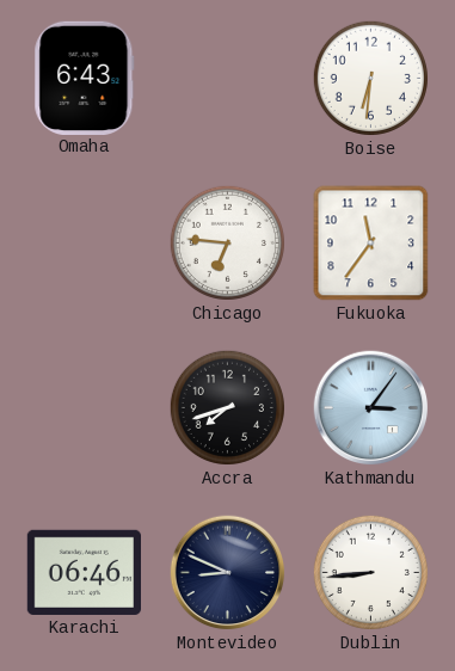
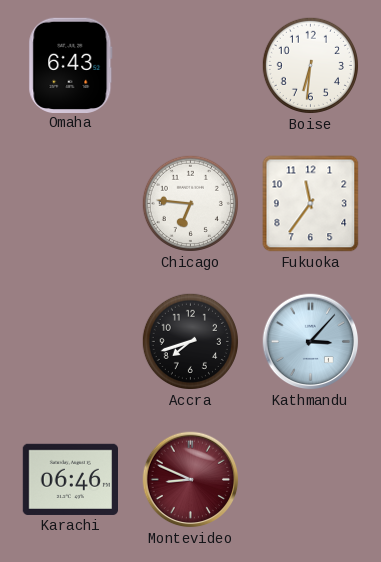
Kathmandu: 3:06 -> 3:07 (311, 342)
Montevideo dial: navy -> burgundy (191, 480)
Dublin: 8:44 -> none (370, 572)
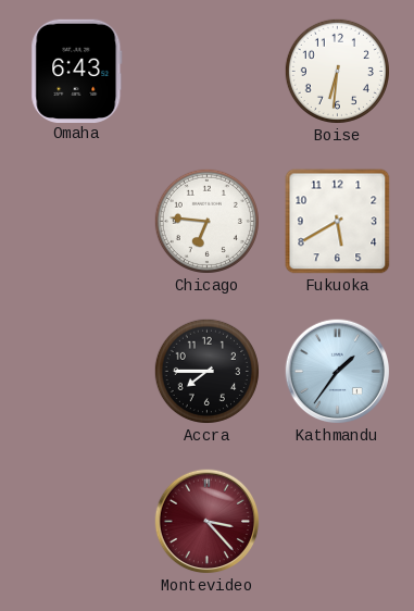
Fukuoka: 11:36 -> 5:40 (338, 222)
Accra: 7:42 -> 7:45 (206, 371)
Kathmandu: 3:07 -> 1:36 (338, 372)
Karachi: 06:46 -> none (70, 479)
Montevideo: 8:49 -> 3:23 (208, 522)
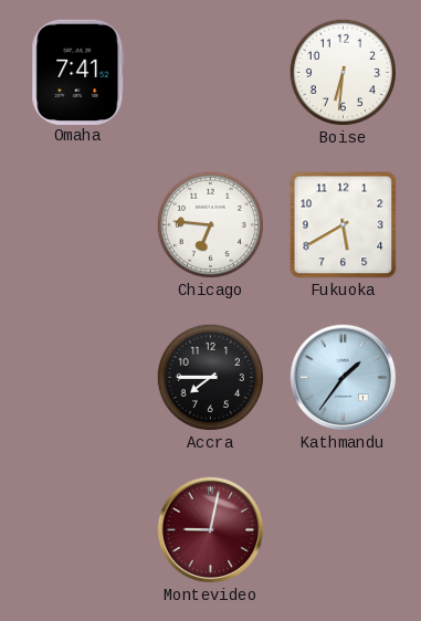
Omaha: 6:43 -> 7:41 (78, 72)
Montevideo: 3:23 -> 9:02 (211, 530)
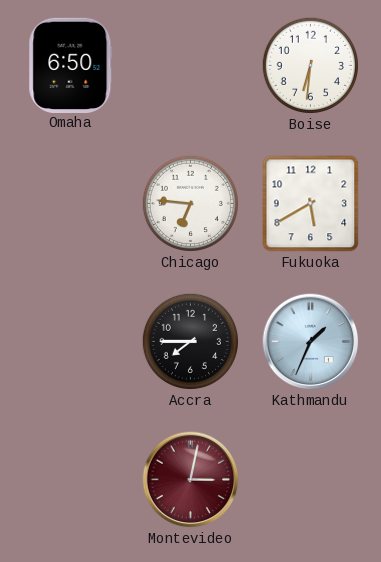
Omaha: 7:41 -> 6:50 (71, 65)
Kathmandu: 1:36 -> 1:34 (311, 342)
Montevideo: 9:02 -> 3:02 (191, 480)
